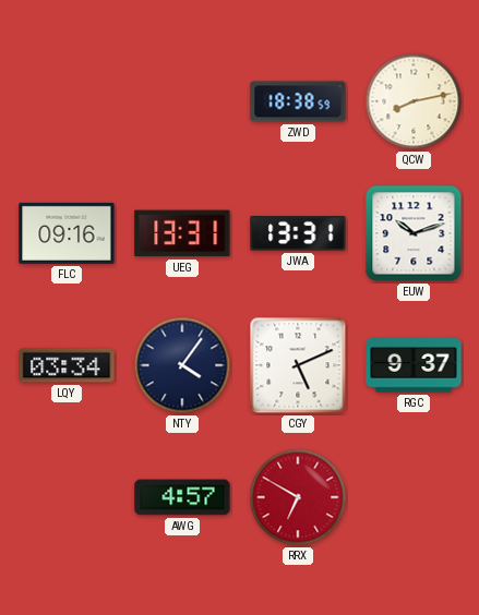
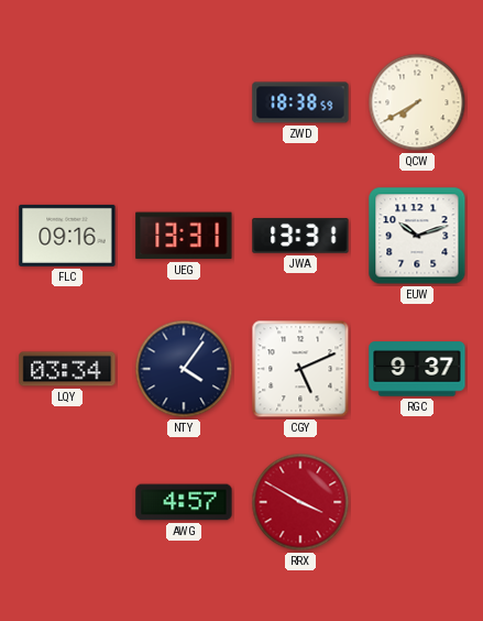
QCW: 8:13 -> 7:40 (417, 102)
RRX: 6:50 -> 3:50 (300, 502)
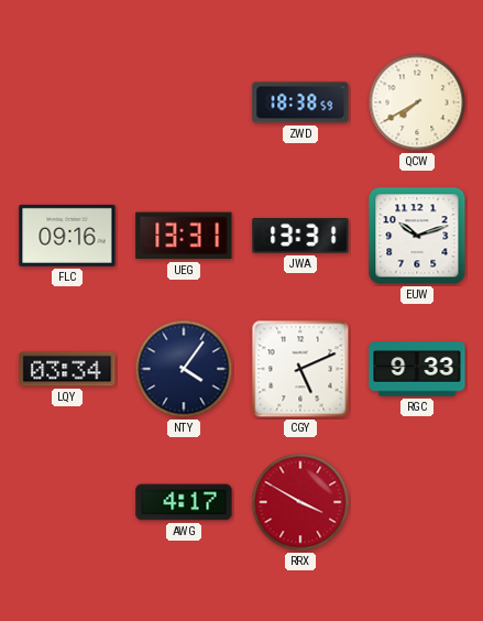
RGC: 9:37 -> 9:33 (417, 369)
AWG: 4:57 -> 4:17 (184, 502)
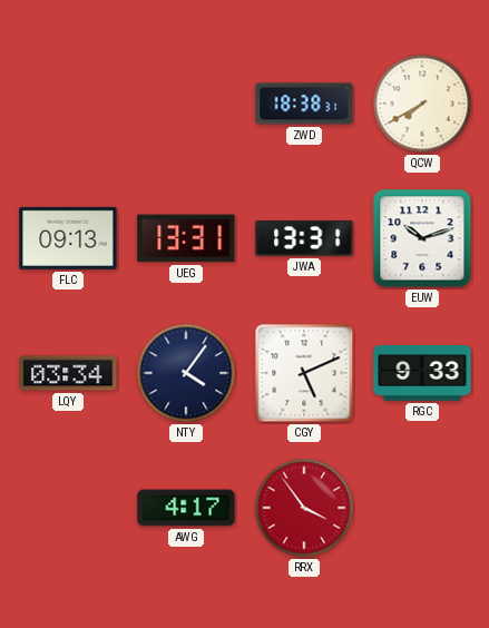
ZWD: 18:38:59 -> 18:38:31 (304, 104)
FLC: 09:16 -> 09:13 (68, 238)
RRX: 3:50 -> 3:54 (304, 508)
